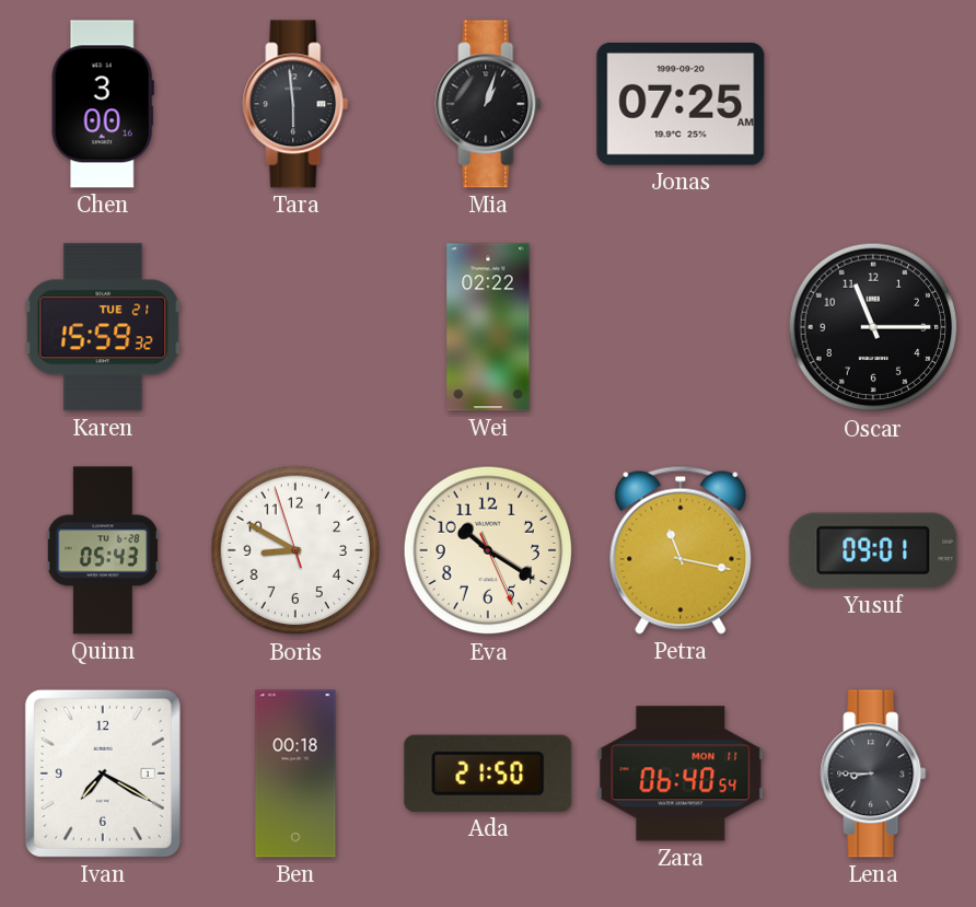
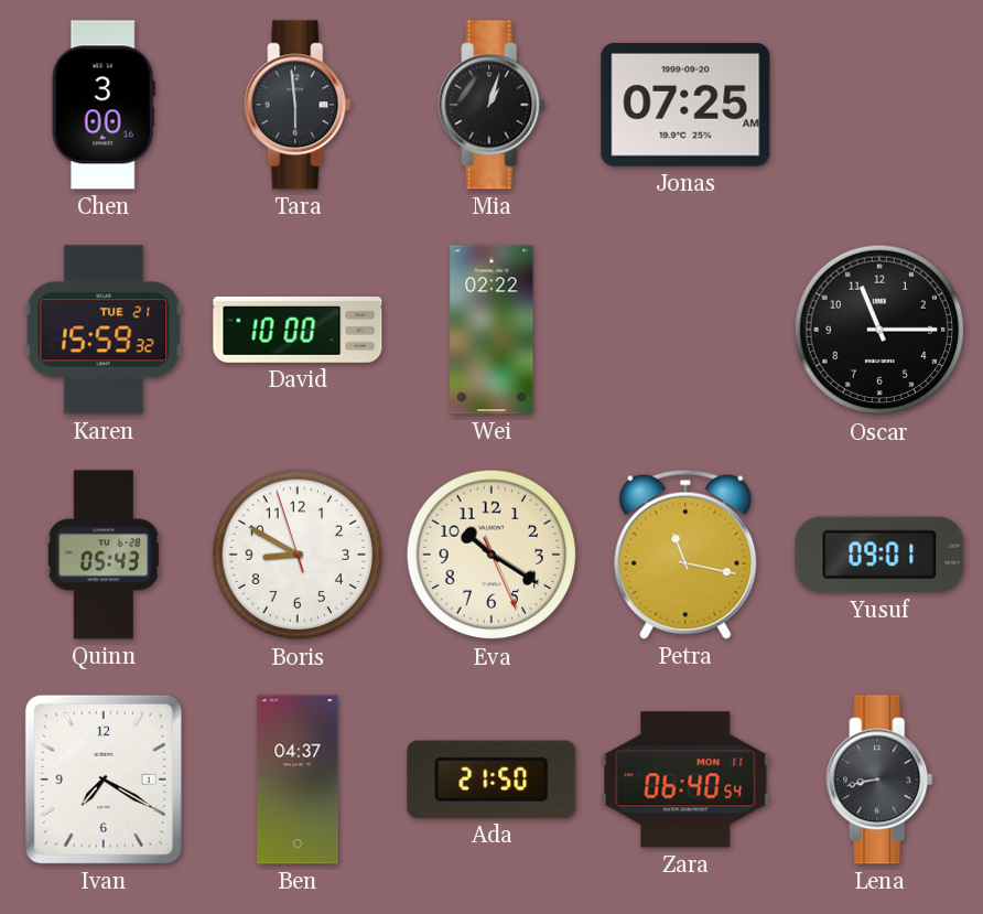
David: none -> 10:00 (298, 330)
Ben: 00:18 -> 04:37 (298, 779)
Lena: 8:45 -> 8:43 (879, 779)
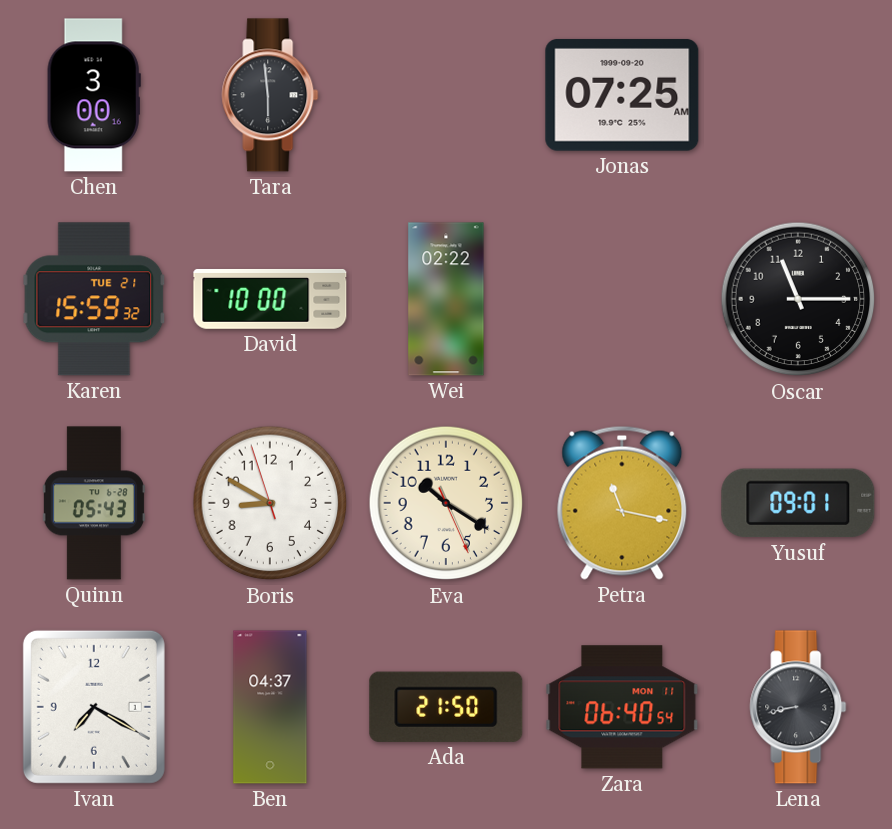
Mia: 1:03 -> none (491, 105)
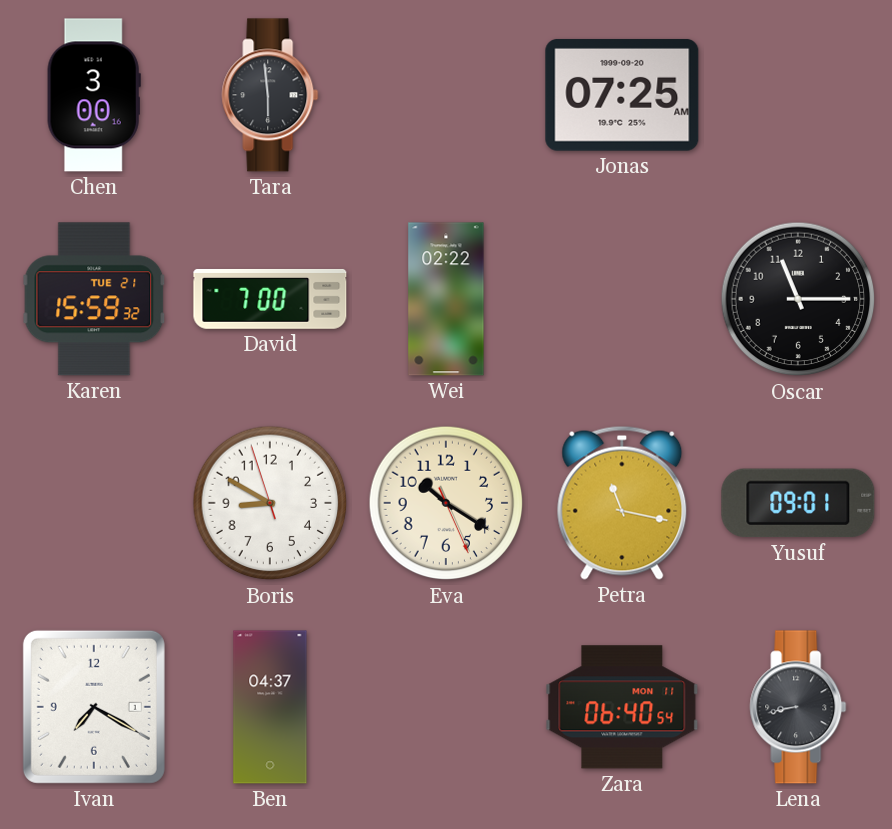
David: 10:00 -> 7:00 (270, 299)
Quinn: 05:43 -> none (94, 503)
Ada: 21:50 -> none (446, 707)
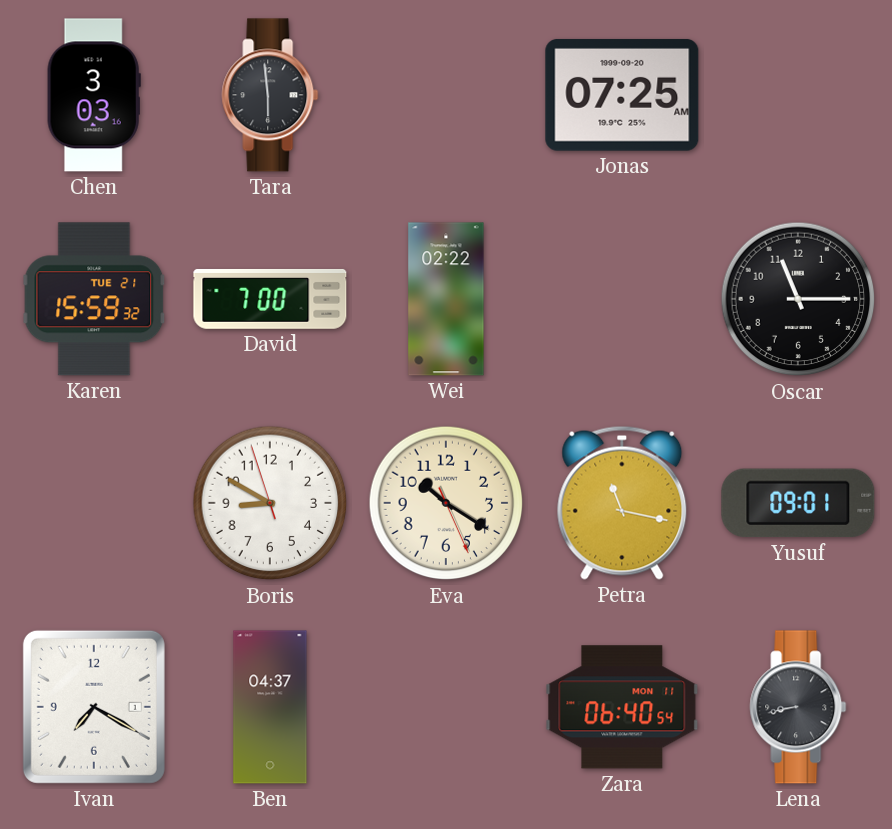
Chen: 3:00 -> 3:03 (94, 95)
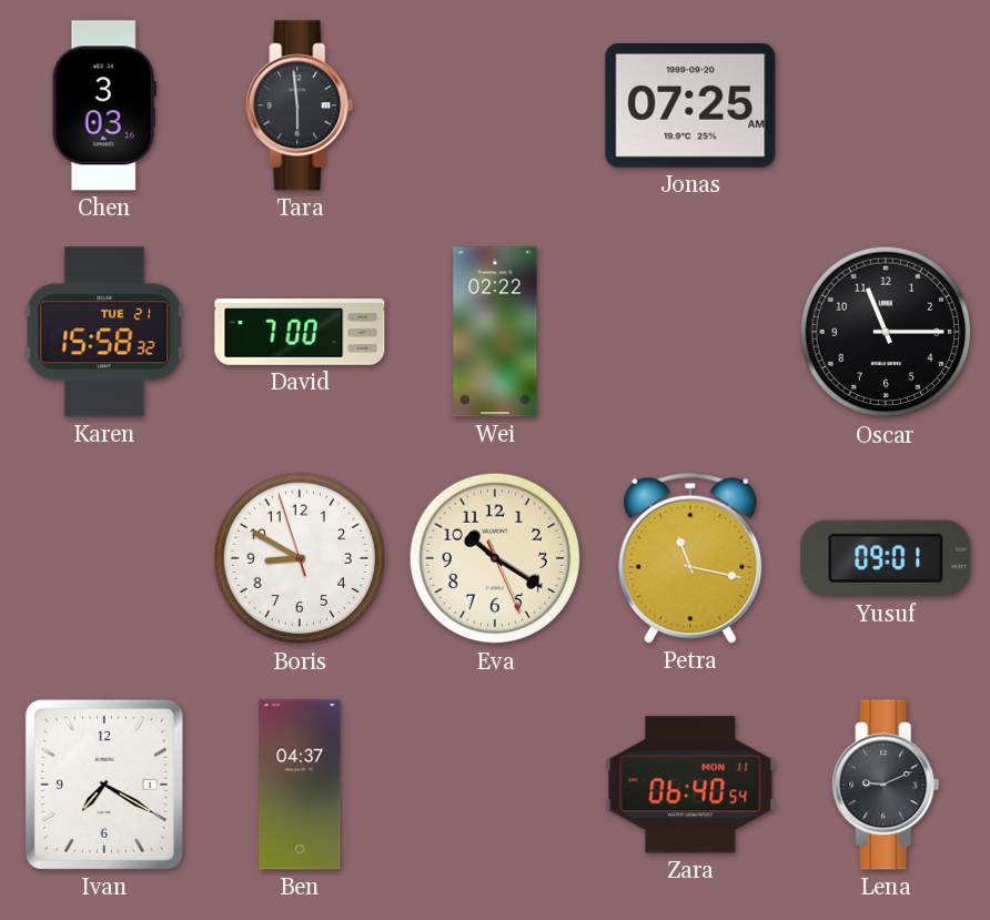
Karen: 15:59 -> 15:58 (104, 332)
Lena: 8:43 -> 9:11 (886, 785)
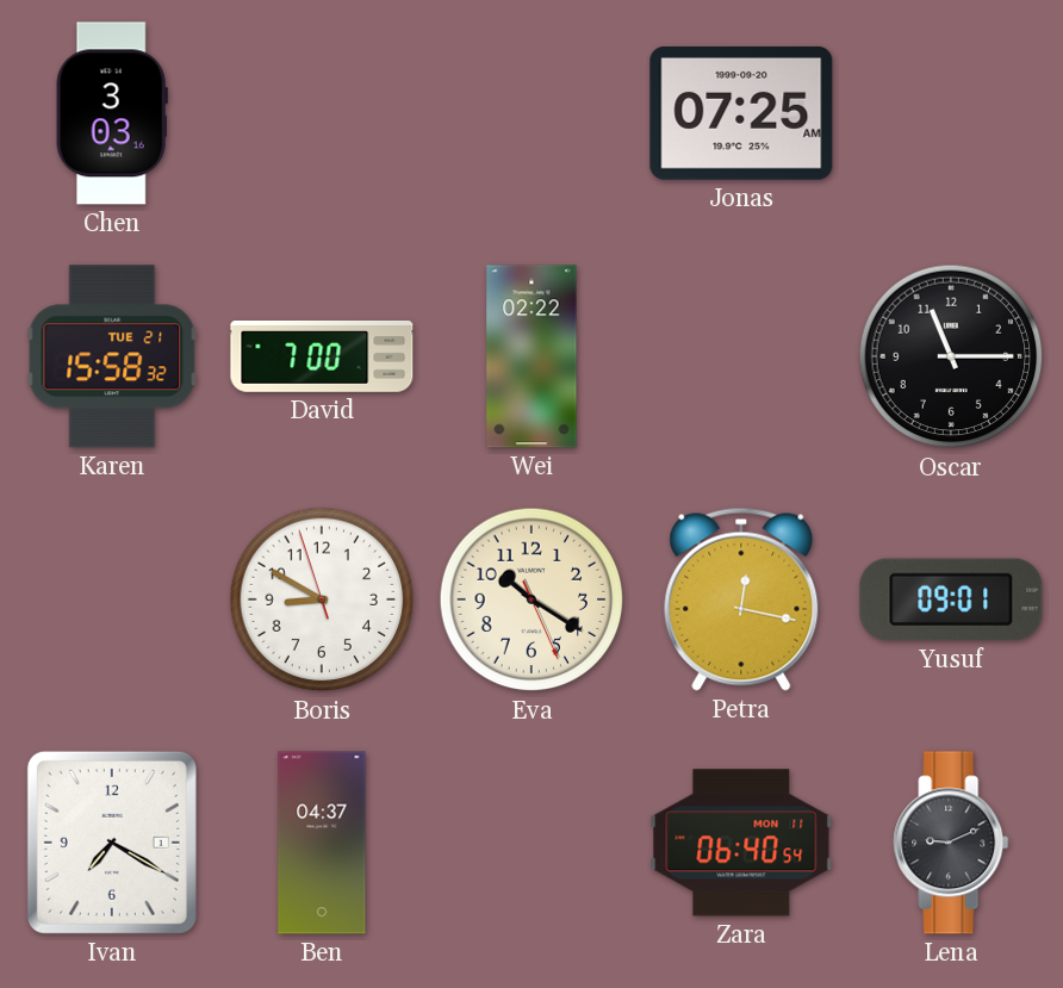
Tara: 5:59 -> none (300, 105)
Petra: 11:17 -> 12:17 (741, 599)
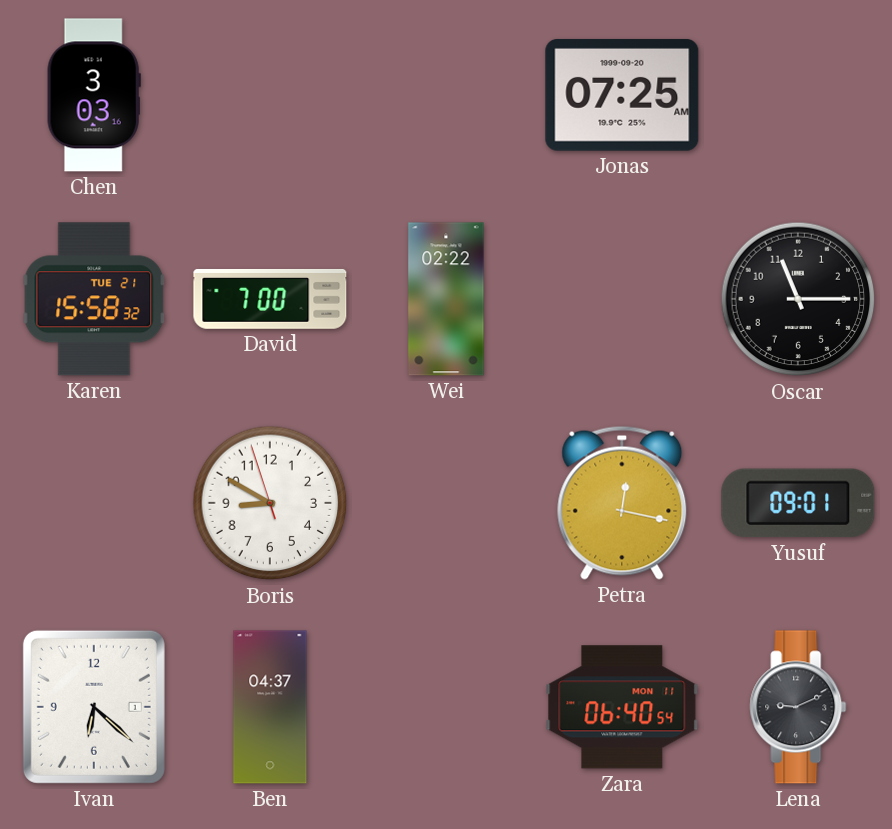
Eva: 10:20 -> none (531, 599)
Ivan: 7:20 -> 6:22 (94, 707)
